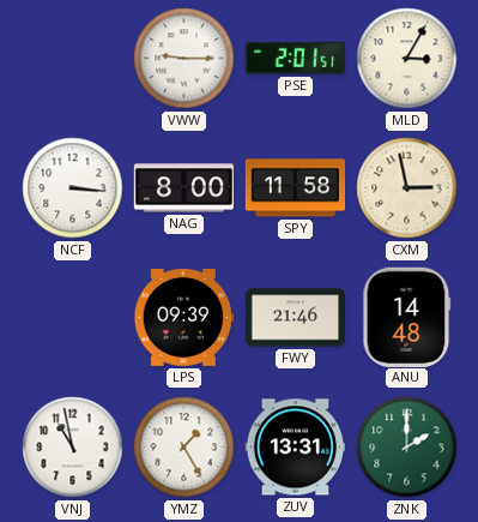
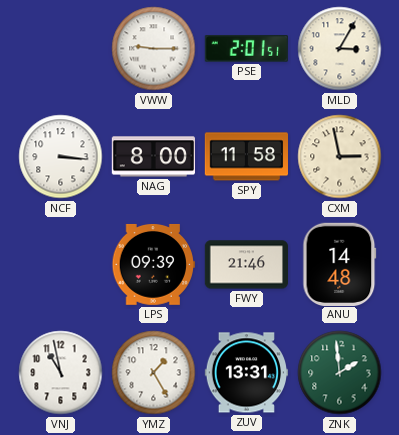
ZNK: 2:00 -> 1:59 (340, 373)
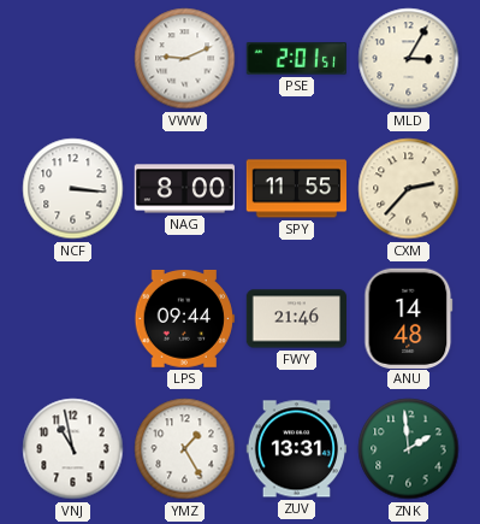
VWW: 9:15 -> 9:11 (185, 59)
SPY: 11:58 -> 11:55 (296, 189)
CXM: 2:58 -> 2:37 (409, 189)
LPS: 09:39 -> 09:44 (184, 318)
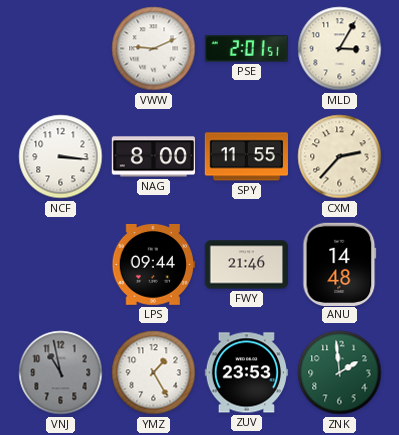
VNJ dial: white -> grey (61, 373)
ZUV: 13:31 -> 23:53 (246, 373)
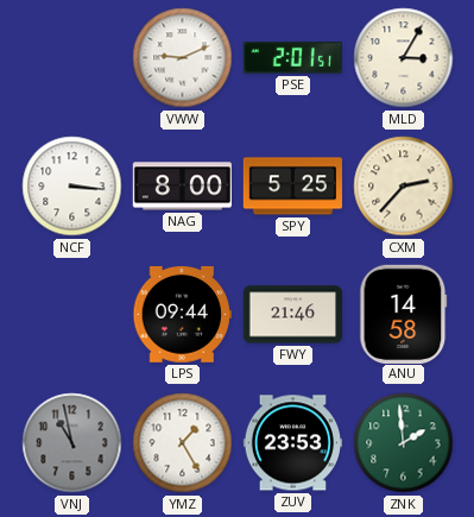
SPY: 11:55 -> 5:25 (292, 187)
ANU: 14:48 -> 14:58 (404, 314)
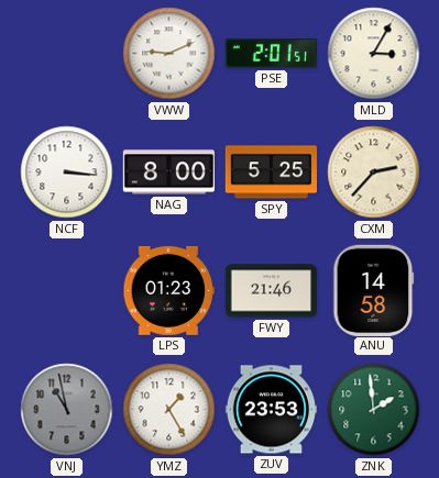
LPS: 09:44 -> 01:23 (168, 290)
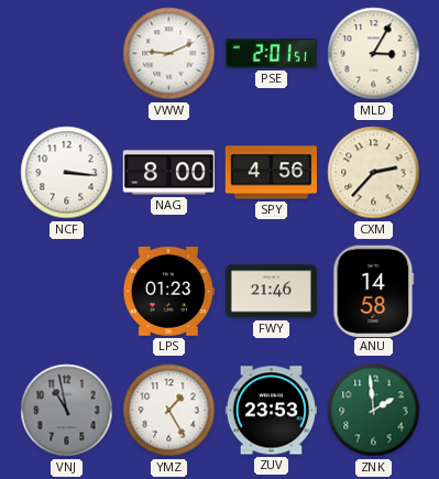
SPY: 5:25 -> 4:56 (271, 173)
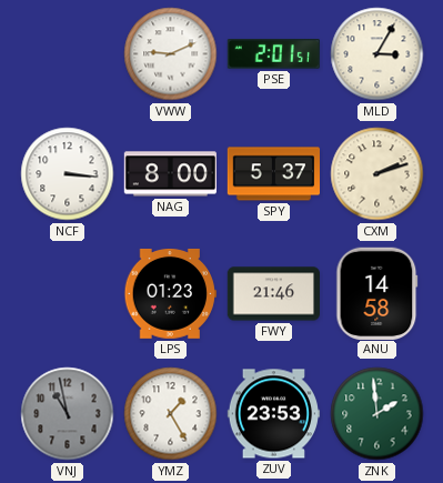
SPY: 4:56 -> 5:37 (273, 174)
CXM: 2:37 -> 2:12 (377, 174)
